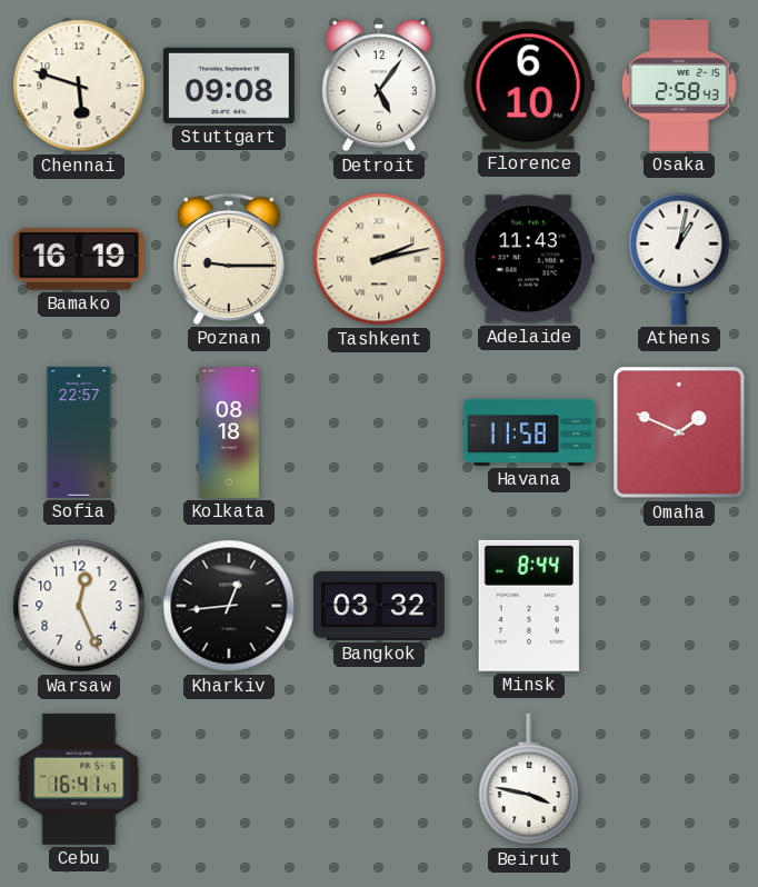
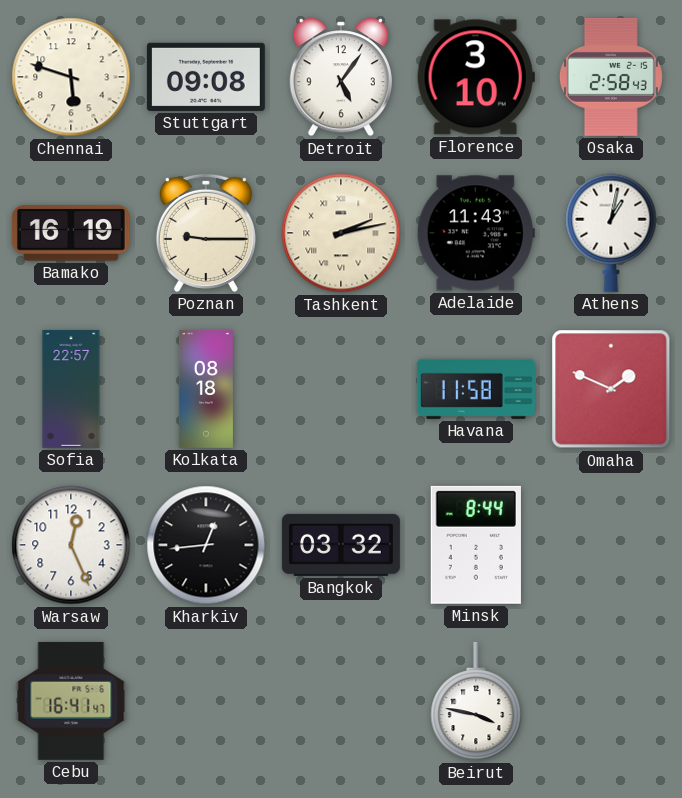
Florence: 6:10 -> 3:10 (476, 77)
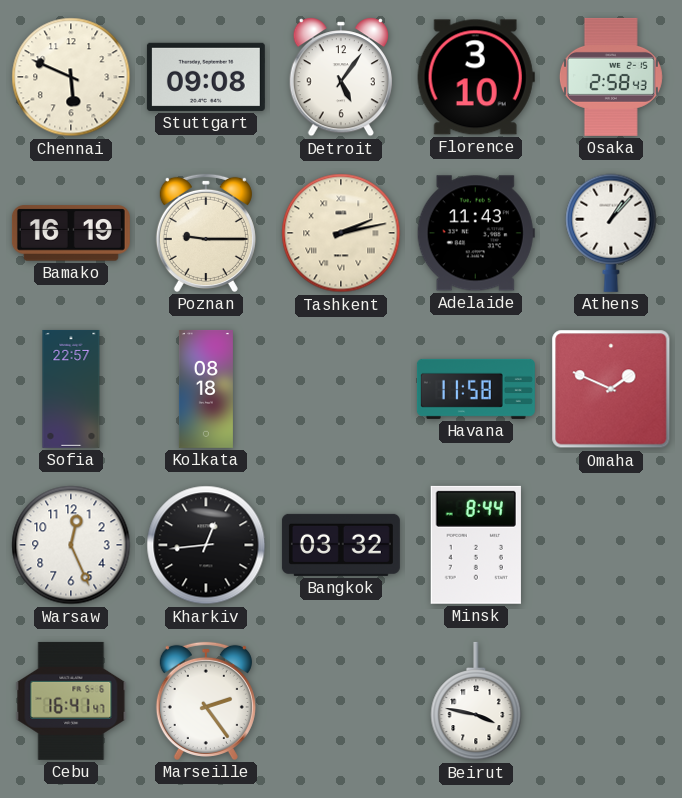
Chennai: 5:48 -> 5:49 (71, 77)
Athens: 1:02 -> 1:07 (611, 233)
Marseille: none -> 2:24 (206, 701)
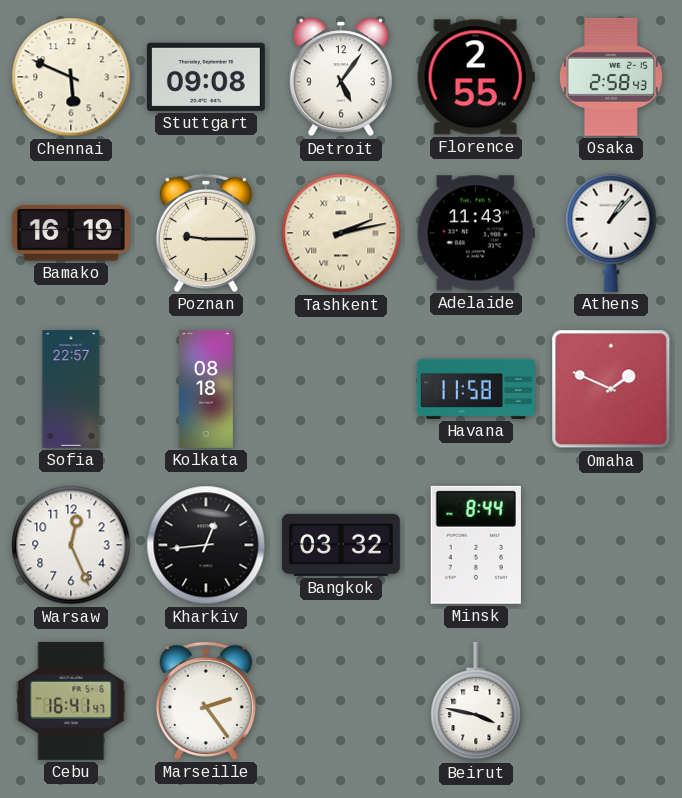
Florence: 3:10 -> 2:55 (476, 77)
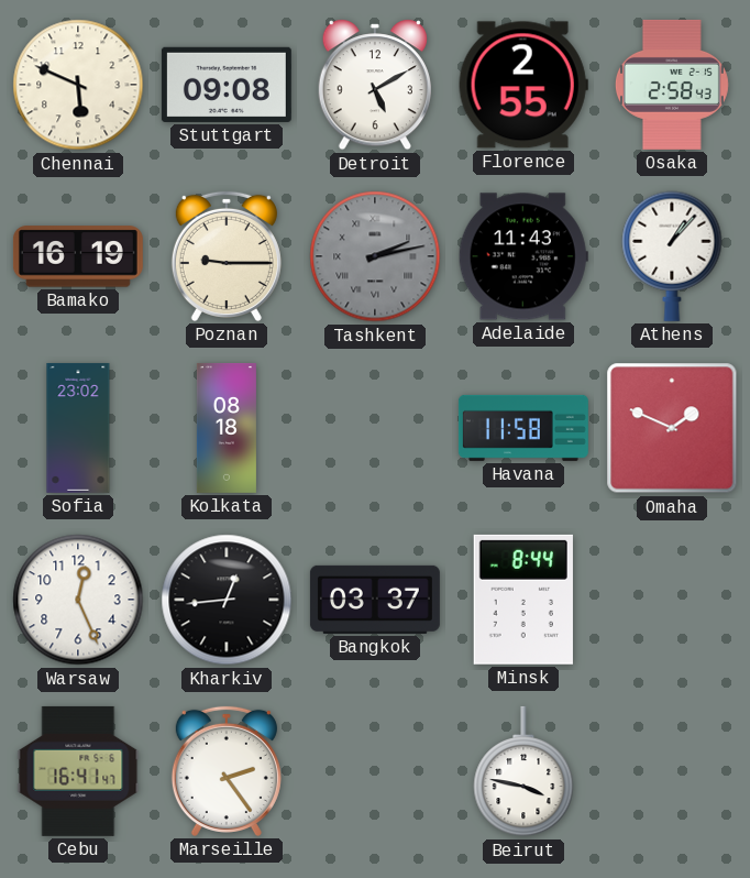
Detroit: 5:06 -> 5:10 (375, 85)
Tashkent dial: cream -> grey (375, 256)
Sofia: 22:57 -> 23:02 (78, 428)
Bangkok: 03:32 -> 03:37 (375, 600)
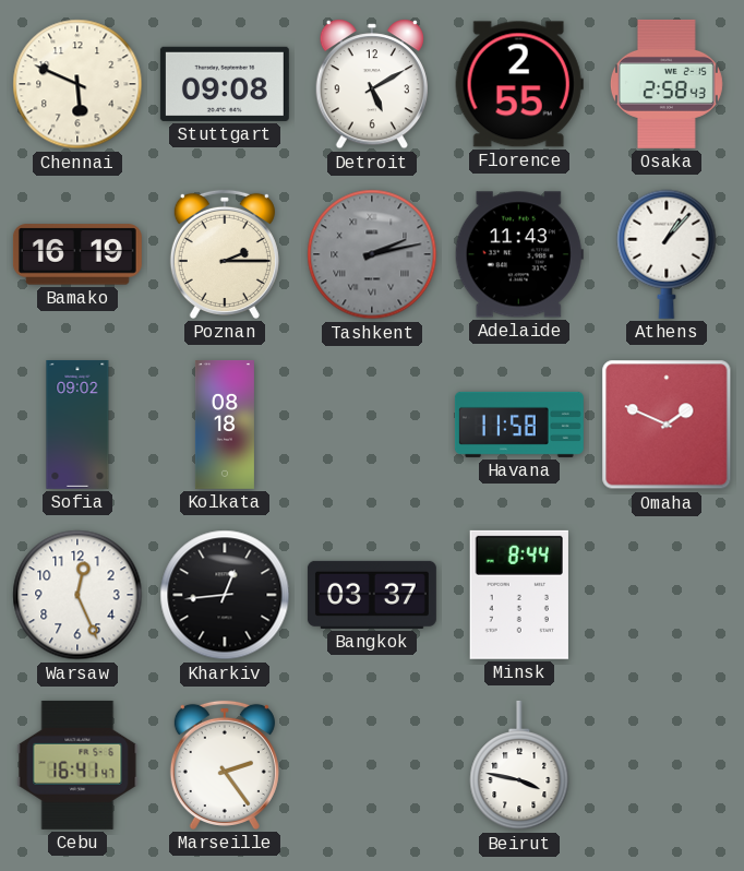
Poznan: 9:15 -> 2:15 (225, 254)
Sofia: 23:02 -> 09:02 (77, 425)
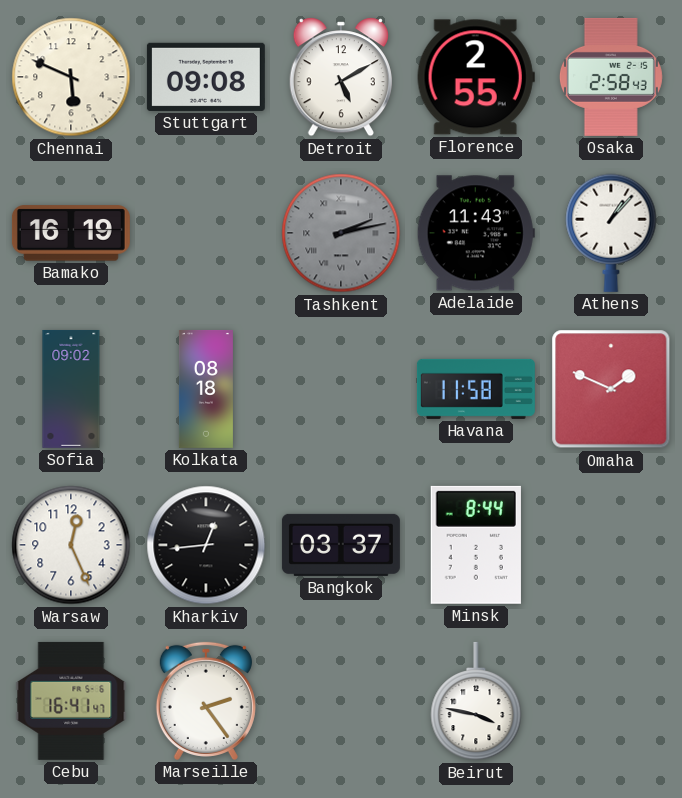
Poznan: 2:15 -> none (225, 254)
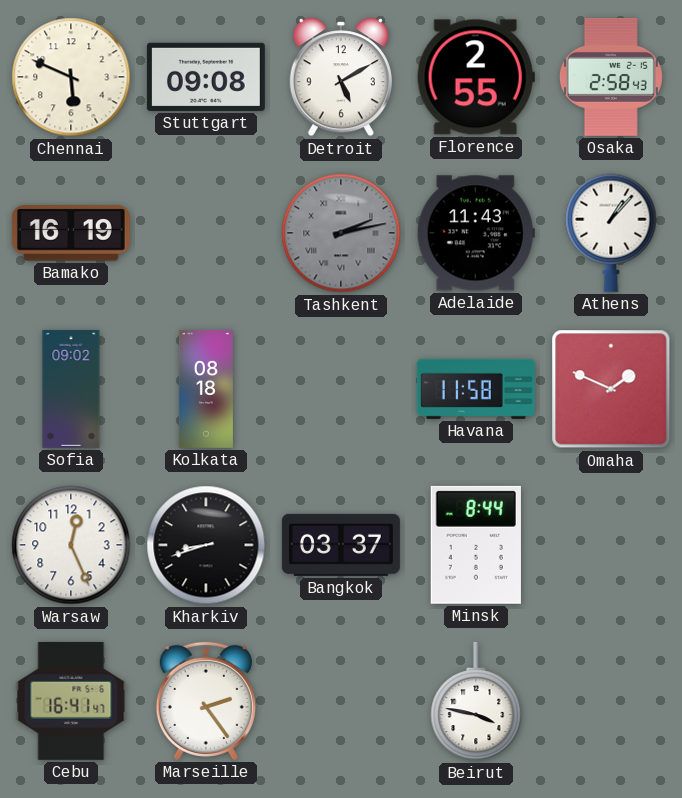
Kharkiv: 12:44 -> 8:42 (206, 545)
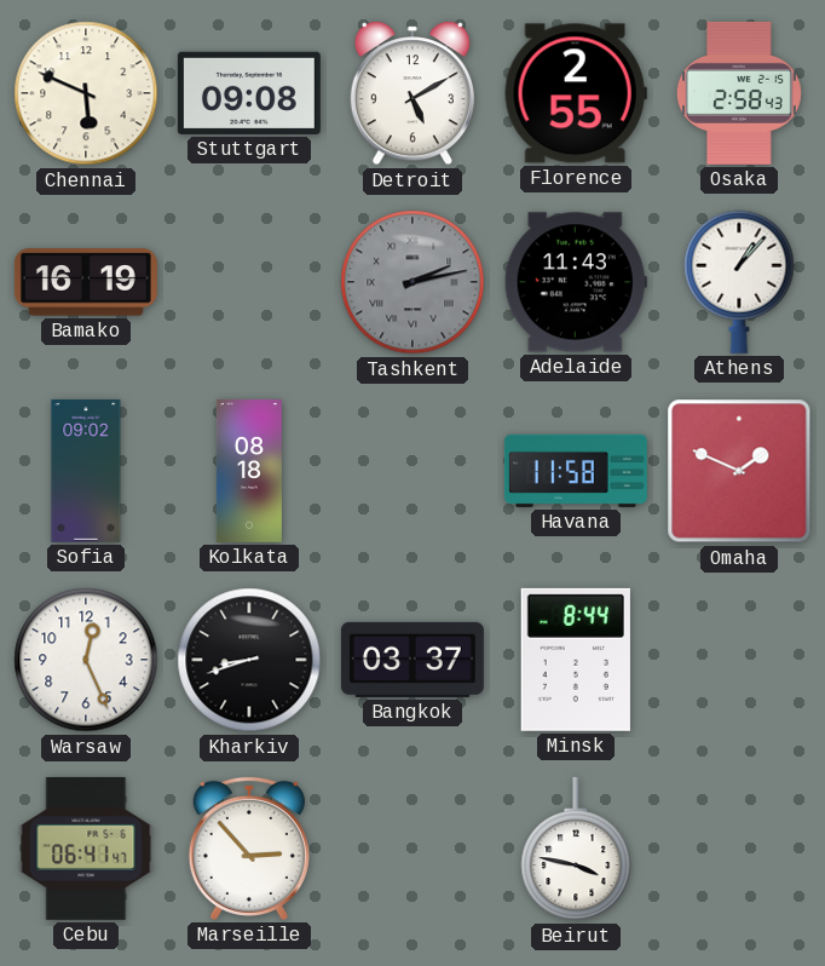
Cebu: 16:41 -> 06:41 (86, 849)
Marseille: 2:24 -> 2:53 (249, 849)
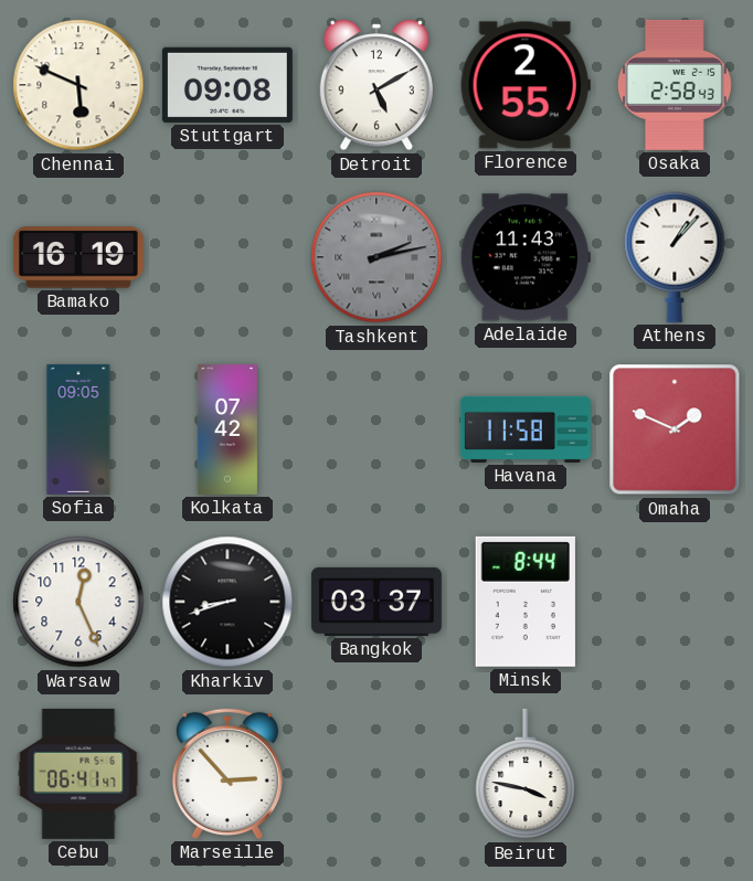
Sofia: 09:02 -> 09:05 (78, 429)
Kolkata: 08:18 -> 07:42 (227, 429)
